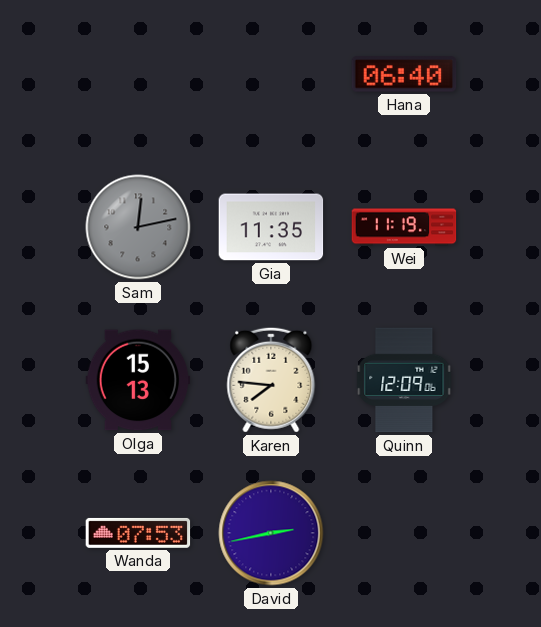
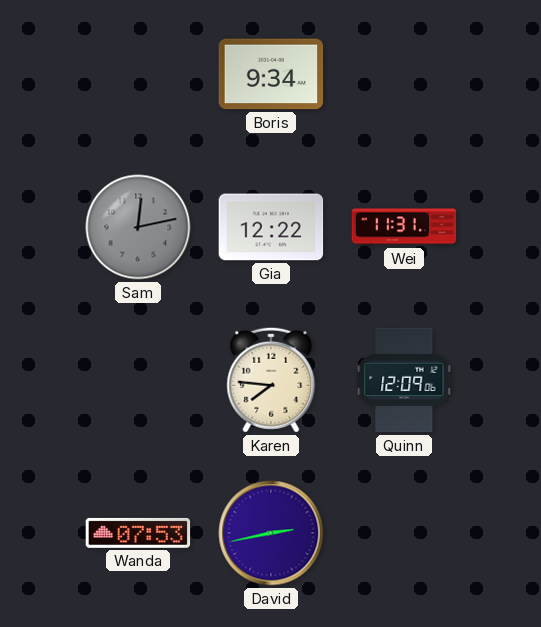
Boris: none -> 9:34 (271, 74)
Hana: 06:40 -> none (404, 74)
Gia: 11:35 -> 12:22 (271, 227)
Wei: 11:19 -> 11:31 (404, 227)
Olga: 15:13 -> none (138, 380)
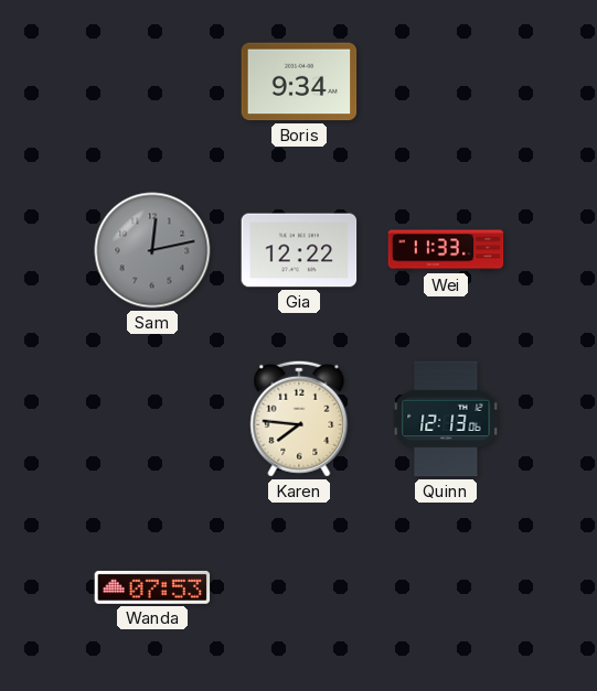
Wei: 11:31 -> 11:33 (446, 250)
Quinn: 12:09 -> 12:13 (446, 419)
David: 2:43 -> none (271, 533)
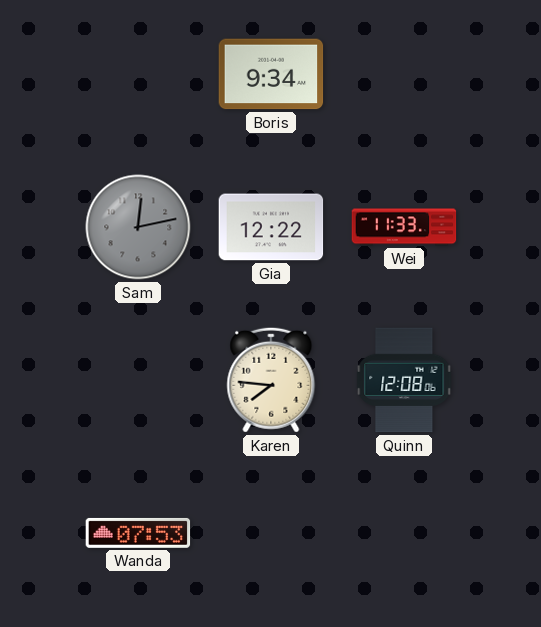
Quinn: 12:13 -> 12:08 (404, 380)
